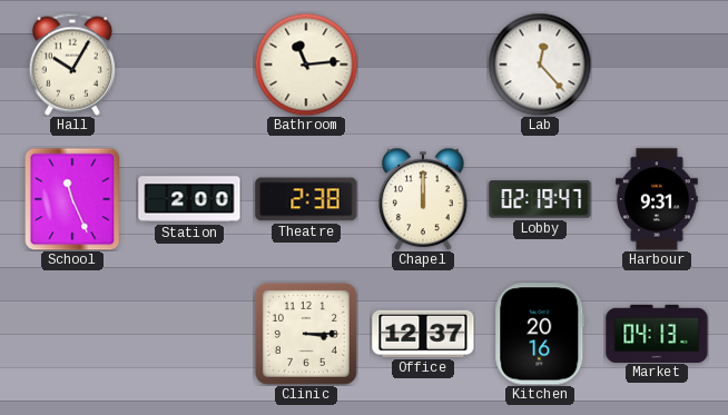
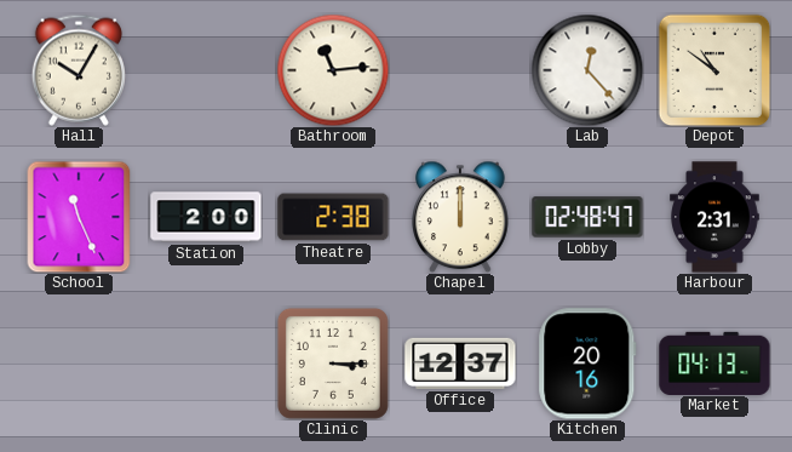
Depot: none -> 10:51 (714, 70)
Lobby: 02:19 -> 02:48 (587, 217)
Harbour: 9:31 -> 2:31 (714, 217)
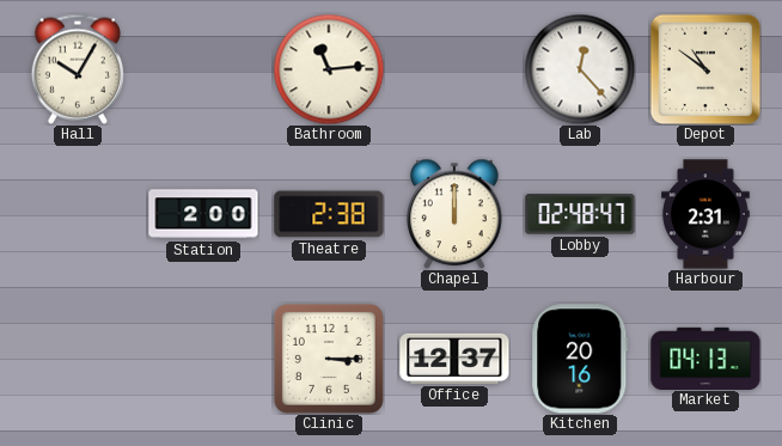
School: 11:26 -> none (79, 217)
